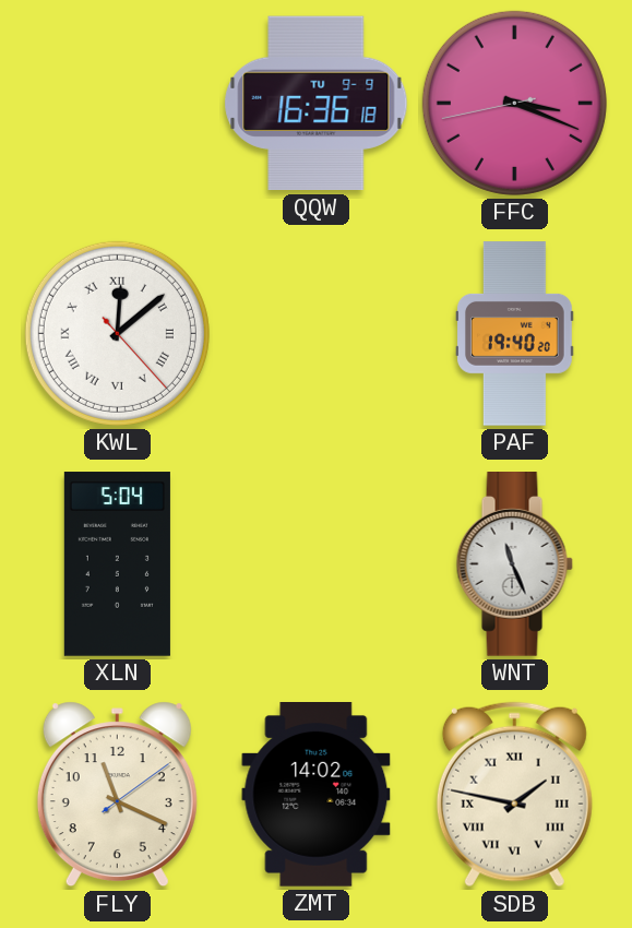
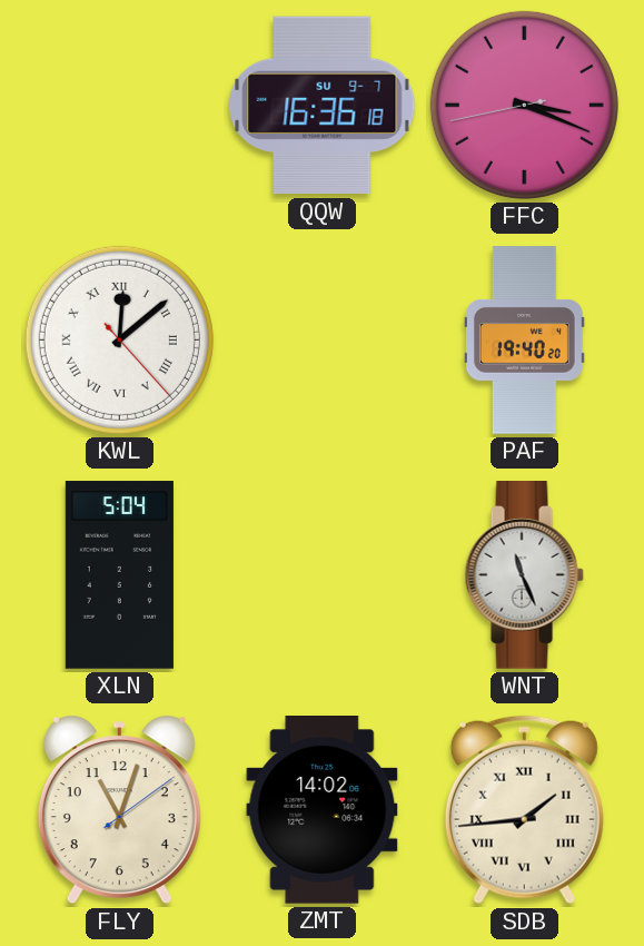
QQW date: TU 9-9 -> SU 9-7 (323, 106)
FLY: 11:19 -> 11:03 (119, 810)
SDB: 1:47 -> 1:44 (524, 810)
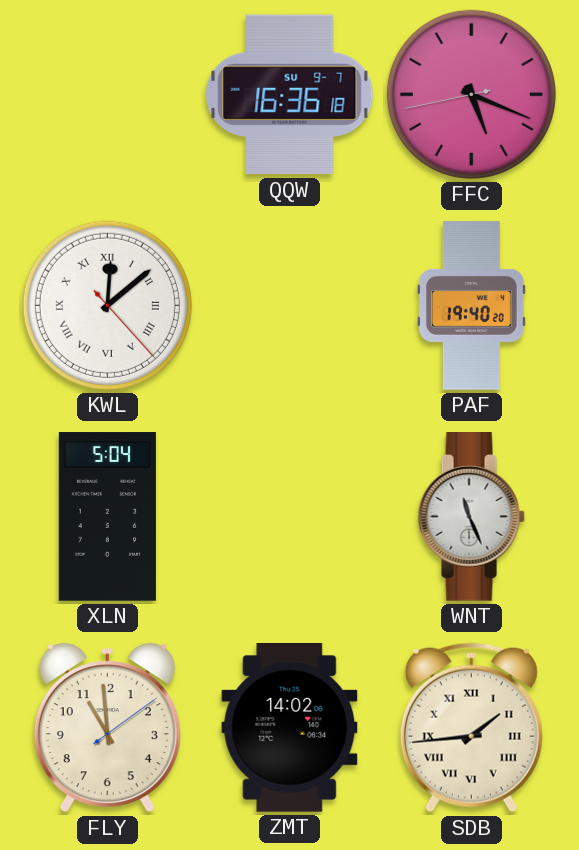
FFC: 3:18 -> 5:18 (471, 94)
FLY: 11:03 -> 10:59 (107, 728)
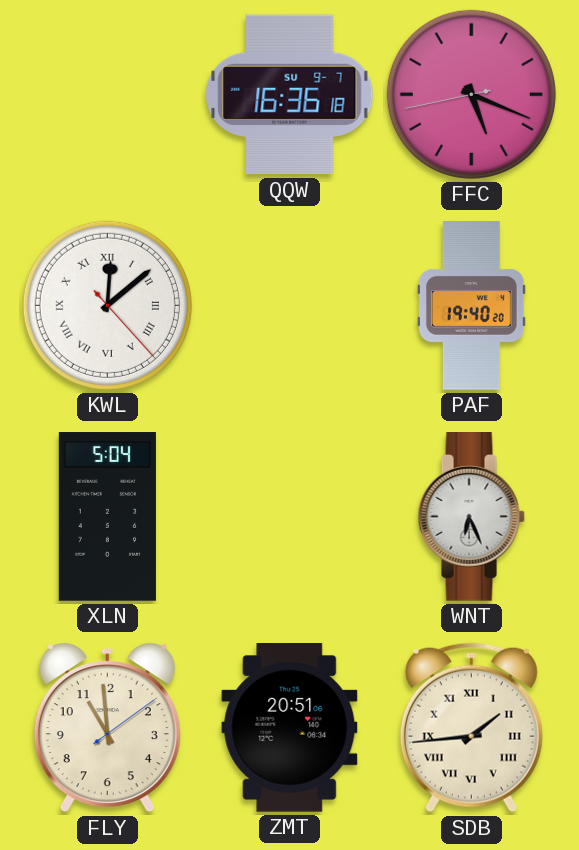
WNT: 11:26 -> 6:26 (471, 517)
ZMT: 14:02 -> 20:51 (290, 728)
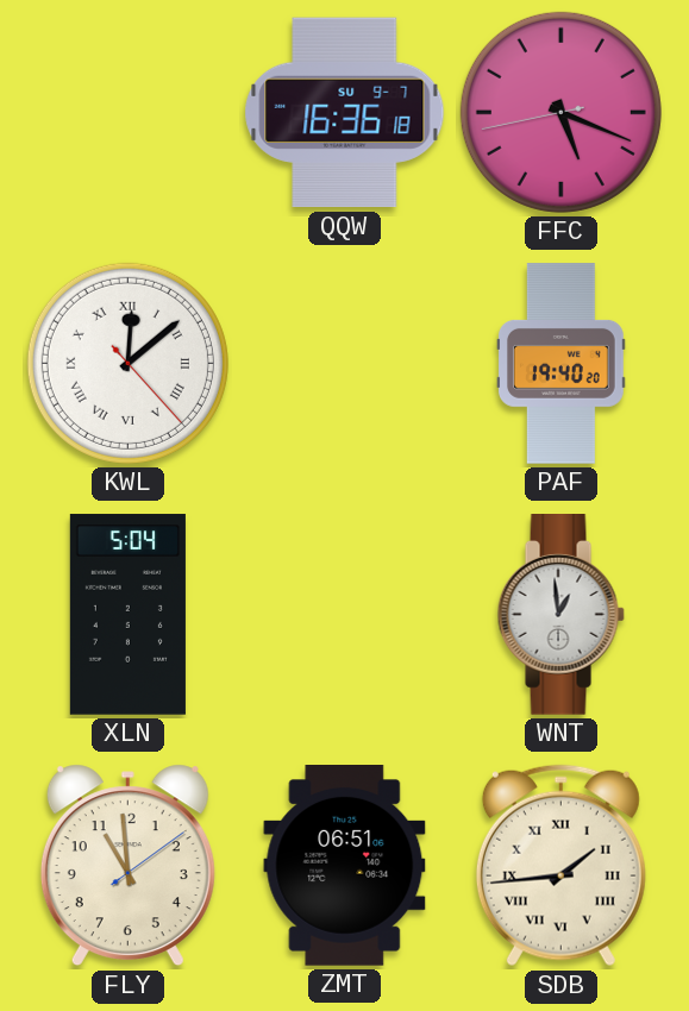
WNT: 6:26 -> 12:59 (560, 615)
ZMT: 20:51 -> 06:51 (345, 866)
